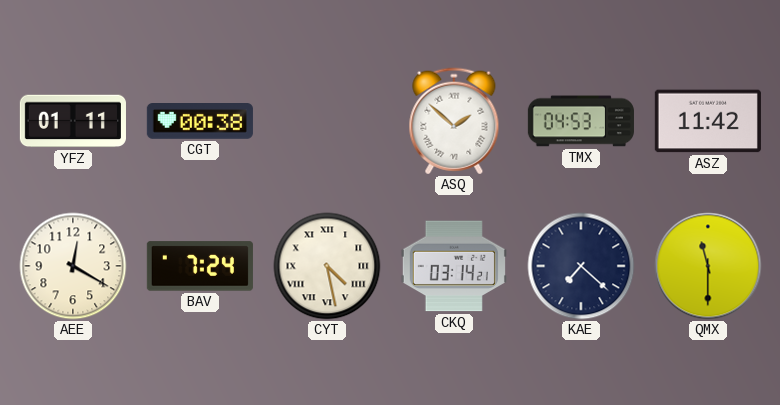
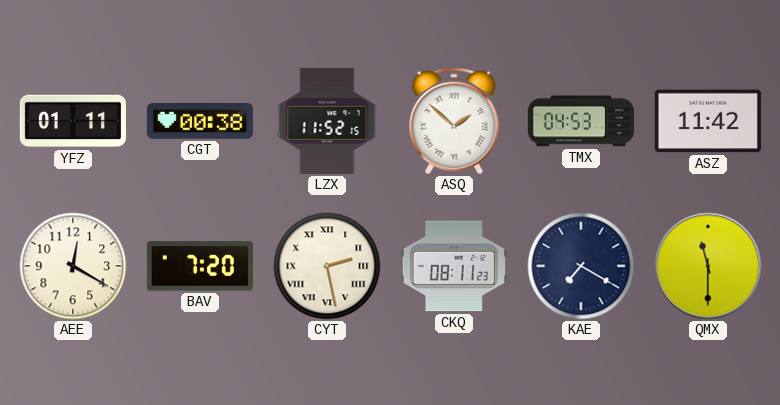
LZX: none -> 11:52 (327, 121)
BAV: 7:24 -> 7:20 (200, 266)
CYT: 4:28 -> 2:28 (327, 266)
CKQ: 03:14 -> 08:11 (454, 266)
KAE: 7:22 -> 7:20 (581, 266)
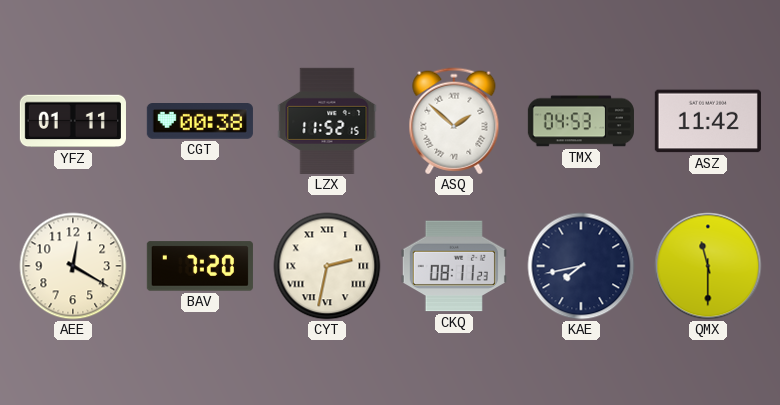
CYT: 2:28 -> 2:32 (327, 266)
KAE: 7:20 -> 7:43 (581, 266)
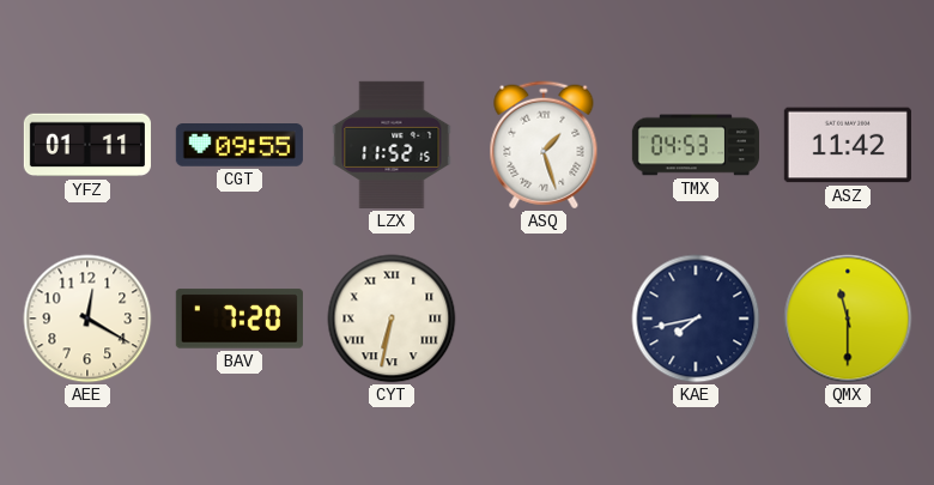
CGT: 00:38 -> 09:55 (239, 146)
ASQ: 1:52 -> 1:27 (544, 145)
CYT: 2:32 -> 6:32 (392, 319)
CKQ: 08:11 -> none (454, 266)
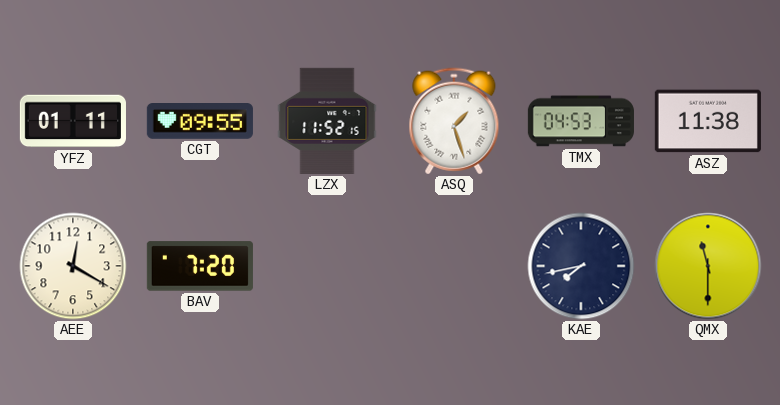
ASZ: 11:42 -> 11:38 (708, 121)
CYT: 6:32 -> none (392, 319)
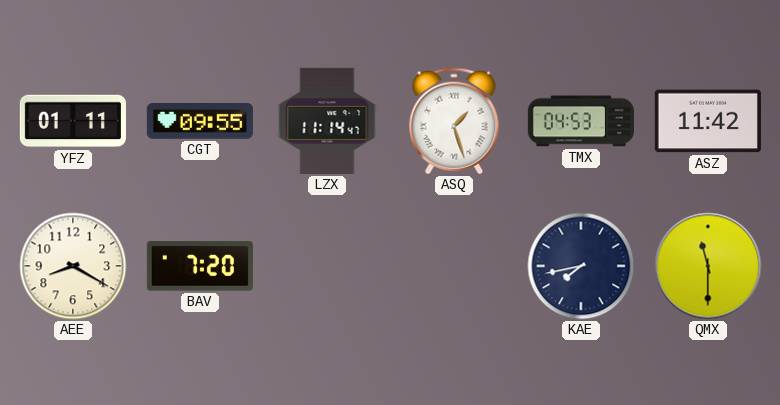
LZX: 11:52 -> 11:14 (327, 121)
ASZ: 11:38 -> 11:42 (708, 121)
AEE: 12:20 -> 8:20 (73, 266)
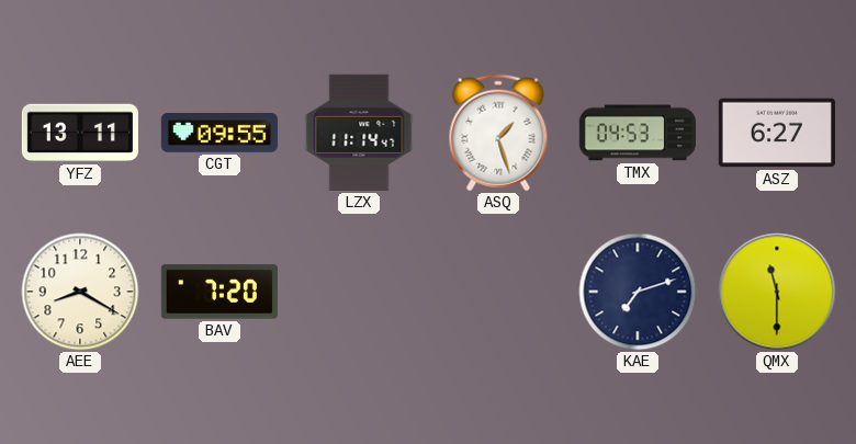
YFZ: 01:11 -> 13:11 (80, 133)
ASZ: 11:42 -> 6:27 (777, 133)
KAE: 7:43 -> 7:12 (638, 292)
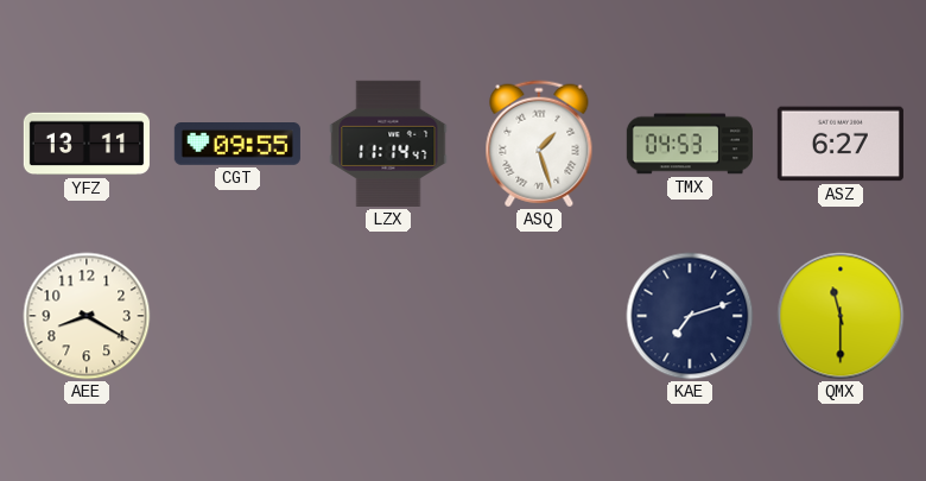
BAV: 7:20 -> none (219, 292)
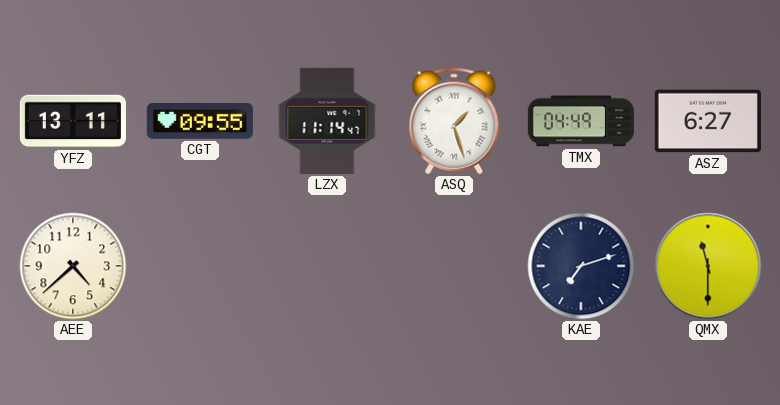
TMX: 04:53 -> 04:49 (581, 121)
AEE: 8:20 -> 4:38 (73, 266)
